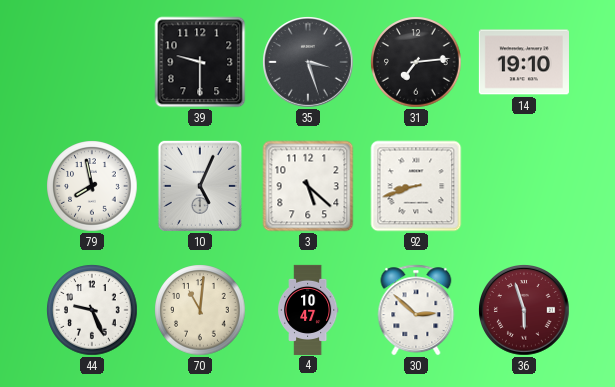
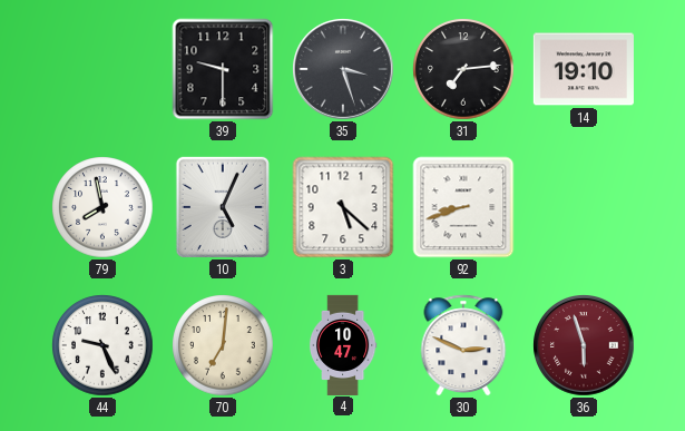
70: 11:01 -> 7:01 (223, 345)
30: 2:52 -> 2:49 (463, 345)
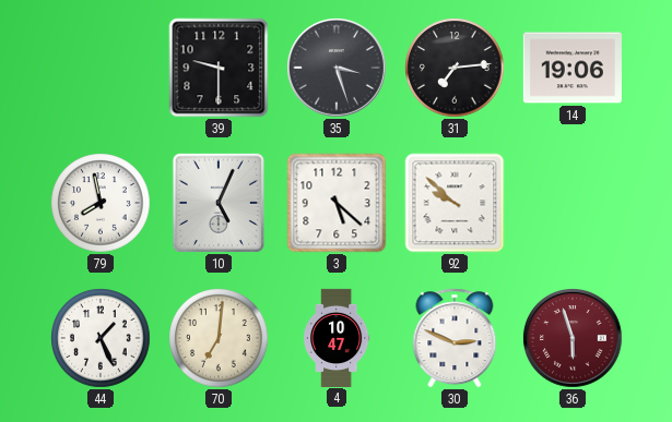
14: 19:10 -> 19:06 (573, 68)
92: 8:42 -> 9:52 (455, 203)
44: 9:26 -> 1:26 (101, 338)
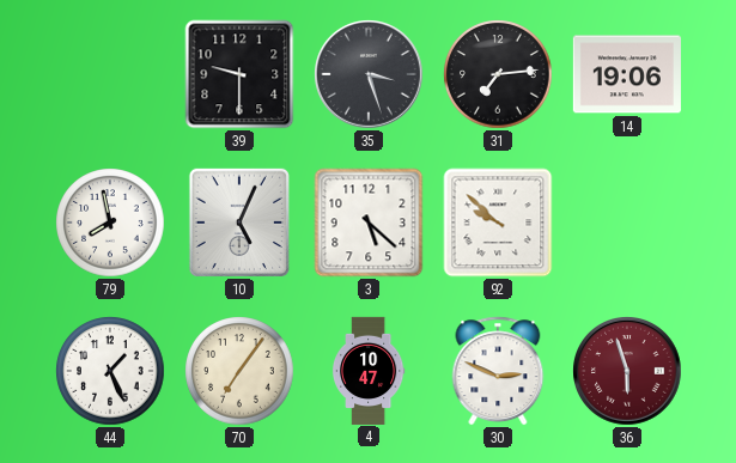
70: 7:01 -> 7:06 (239, 371)
